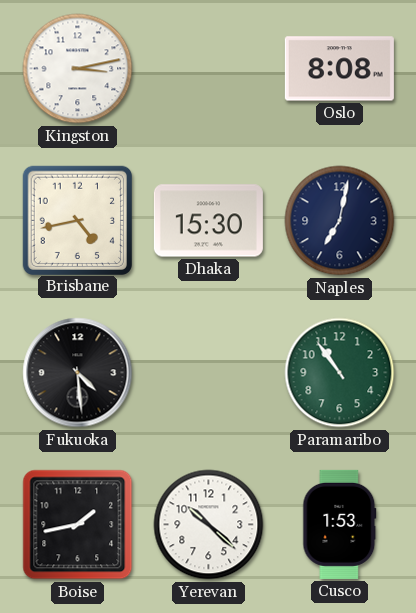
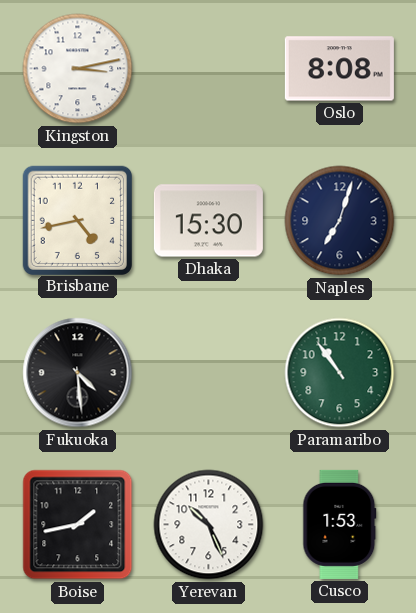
Naples: 7:02 -> 7:03 (340, 221)
Yerevan: 10:22 -> 10:26 (209, 525)
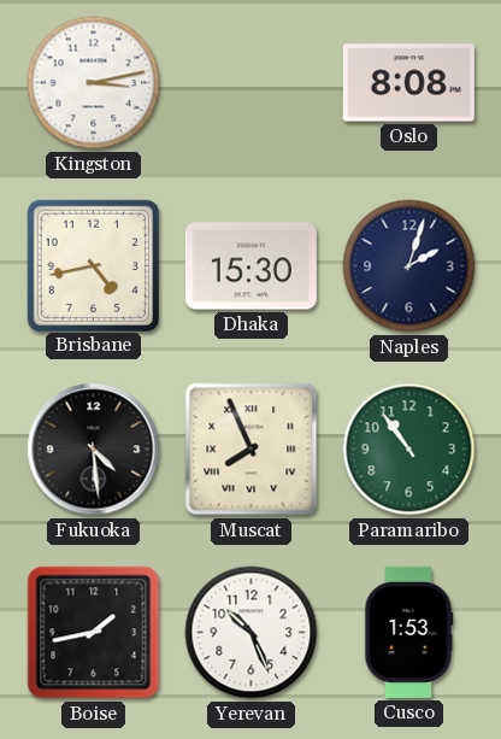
Naples: 7:03 -> 2:03 (409, 266)
Muscat: none -> 7:56 (252, 450)
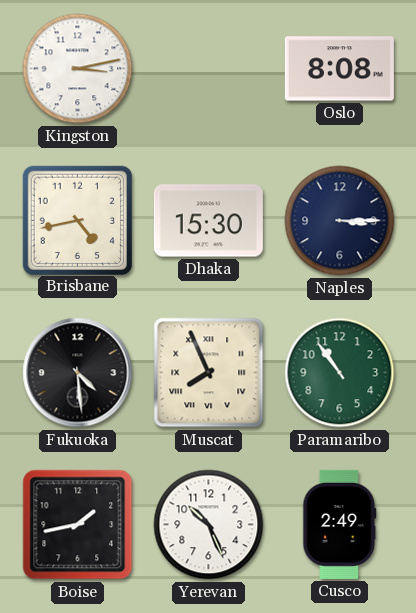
Naples: 2:03 -> 3:15 (340, 221)
Cusco: 1:53 -> 2:49 (340, 524)
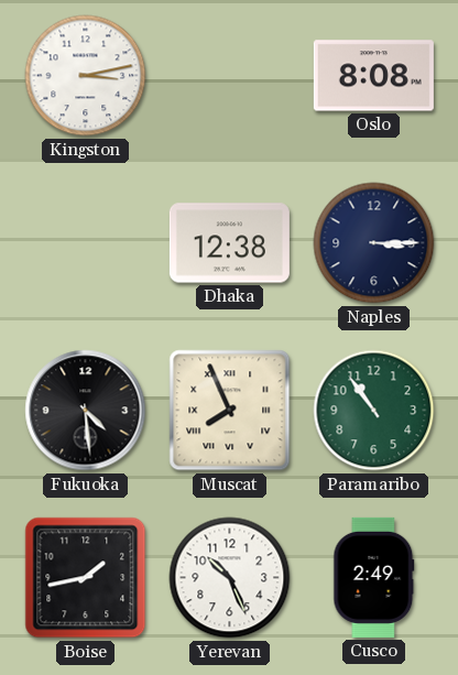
Brisbane: 4:43 -> none (77, 220)
Dhaka: 15:30 -> 12:38 (229, 243)
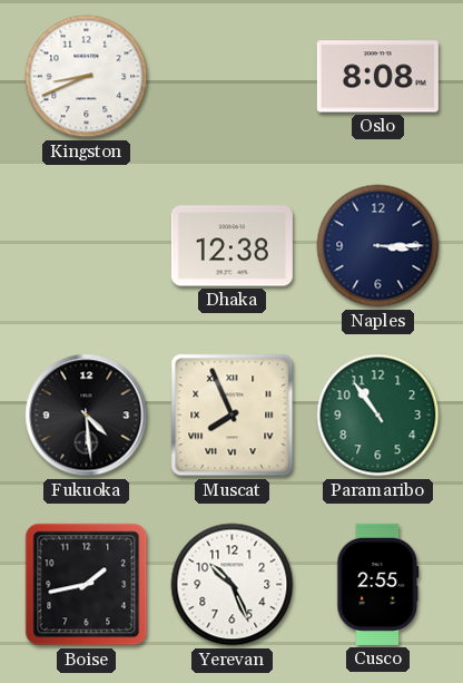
Kingston: 3:13 -> 8:41 (87, 77)
Cusco: 2:49 -> 2:55 (378, 584)
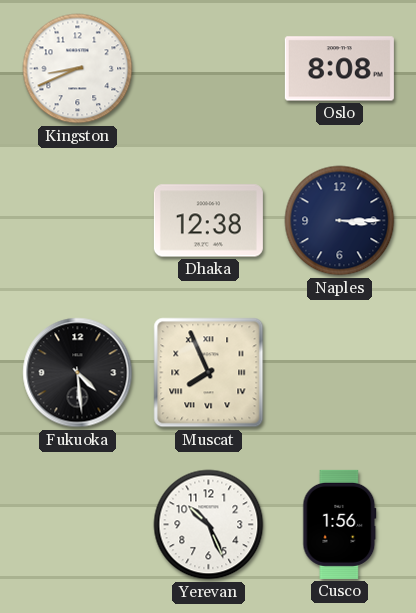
Paramaribo: 10:54 -> none (378, 416)
Boise: 1:43 -> none (87, 585)
Cusco: 2:55 -> 1:56 (340, 524)
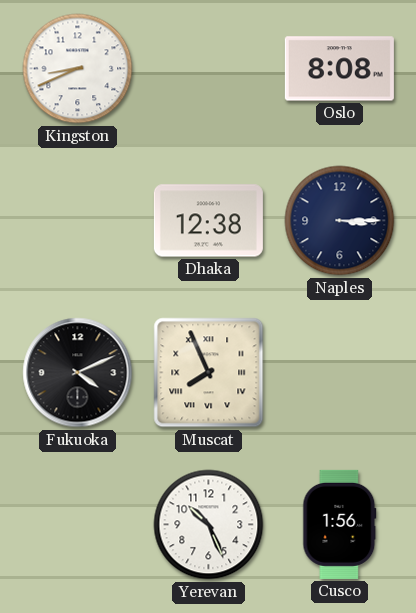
Fukuoka: 4:29 -> 4:11 (78, 373)
